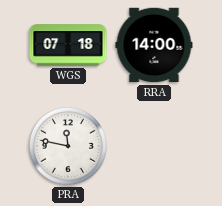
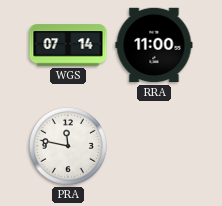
WGS: 07:18 -> 07:14 (68, 45)
RRA: 14:00 -> 11:00 (154, 45)
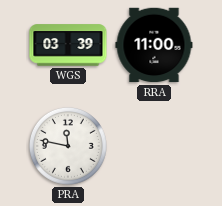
WGS: 07:14 -> 03:39 (68, 45)
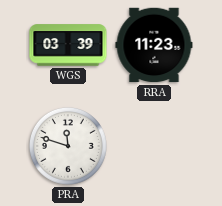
RRA: 11:00 -> 11:23 (154, 45)
PRA: 11:47 -> 11:48 (68, 146)
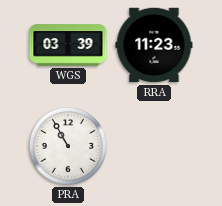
PRA: 11:48 -> 10:55 (68, 146)
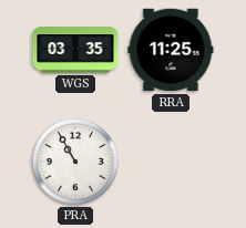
WGS: 03:39 -> 03:35 (75, 50)
RRA: 11:23 -> 11:25 (171, 50)
